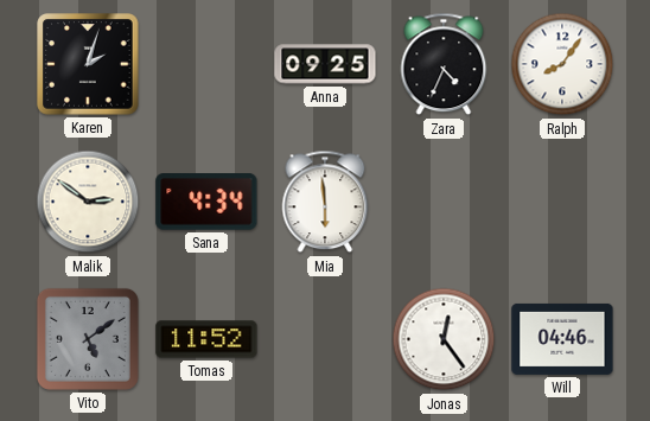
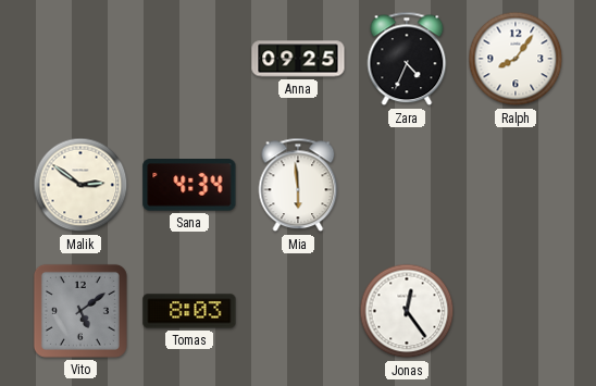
Karen: 2:03 -> none (88, 64)
Tomas: 11:52 -> 8:03 (189, 311)
Will: 04:46 -> none (562, 339)
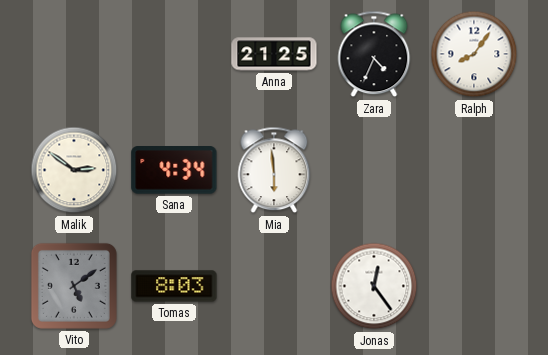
Anna: 09:25 -> 21:25 (274, 54)
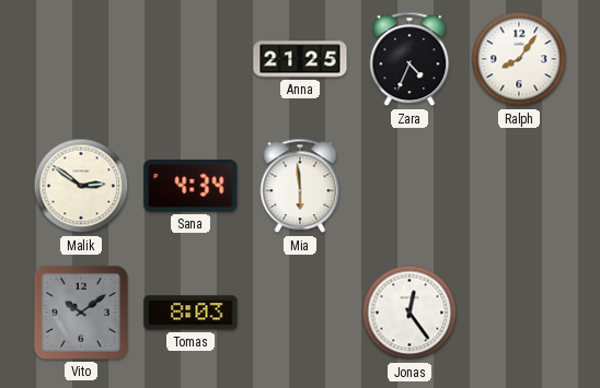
Vito: 5:09 -> 10:09 (81, 313)
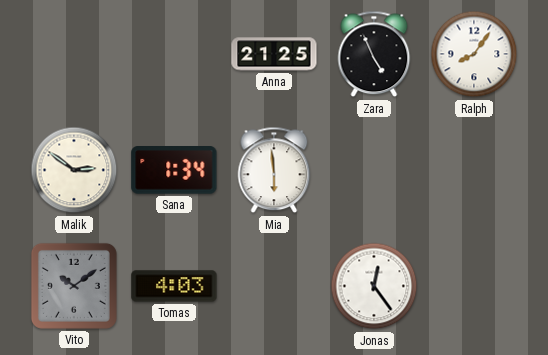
Zara: 4:34 -> 4:56 (374, 54)
Sana: 4:34 -> 1:34 (174, 171)
Tomas: 8:03 -> 4:03 (174, 286)
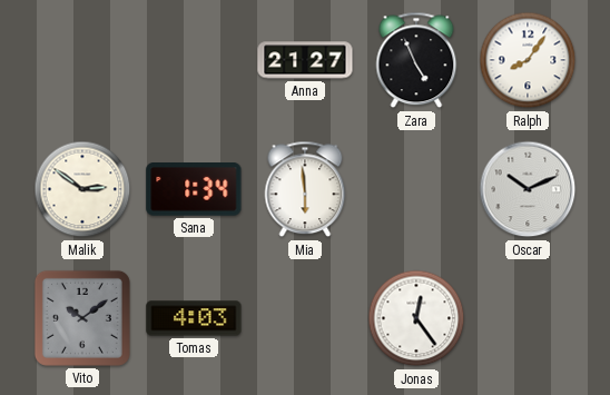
Anna: 21:25 -> 21:27 (305, 60)
Oscar: none -> 10:11 (528, 189)
